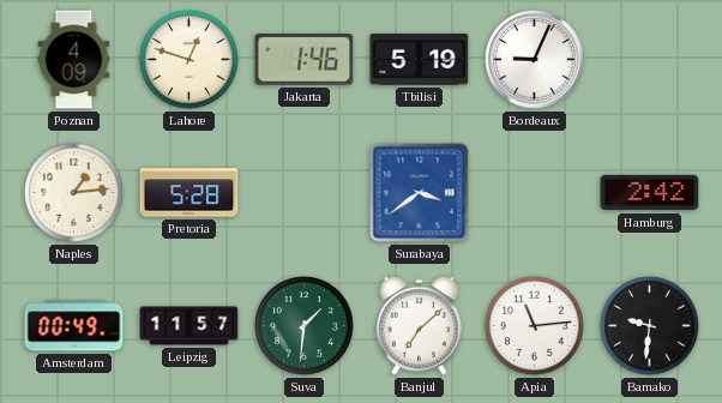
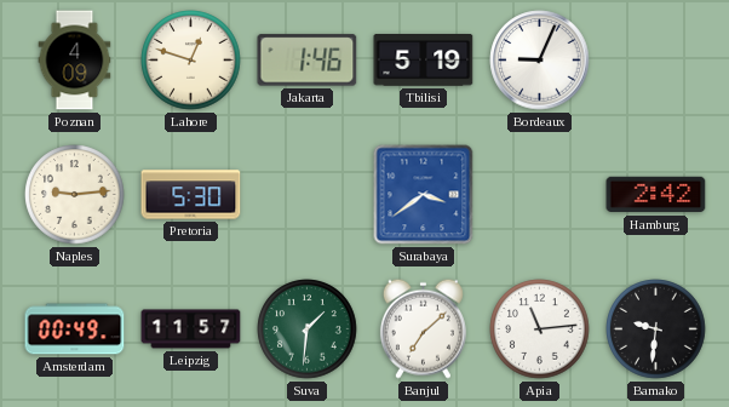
Naples: 1:14 -> 9:14 (75, 195)
Pretoria: 5:28 -> 5:30 (191, 195)
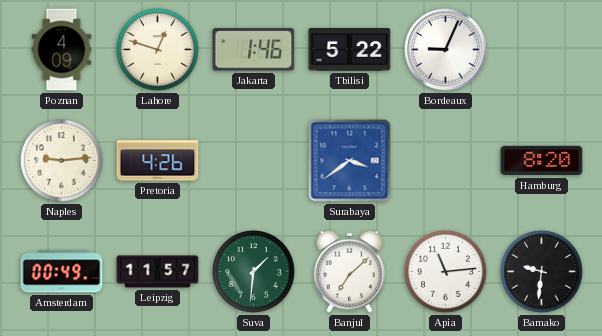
Tbilisi: 5:19 -> 5:22 (350, 50)
Pretoria: 5:30 -> 4:26 (158, 161)
Hamburg: 2:42 -> 8:20 (542, 161)
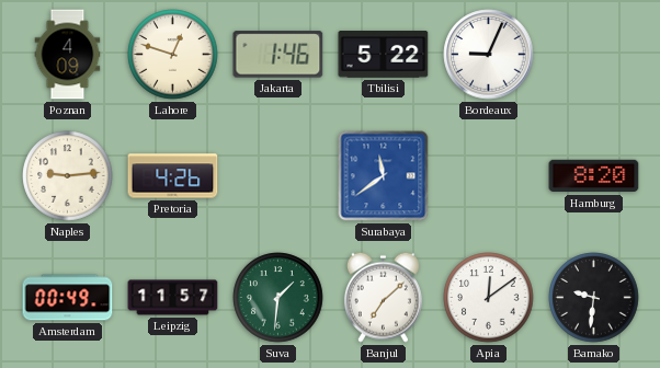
Surabaya: 3:39 -> 11:39 (384, 176)
Apia: 11:14 -> 12:09 (489, 298)
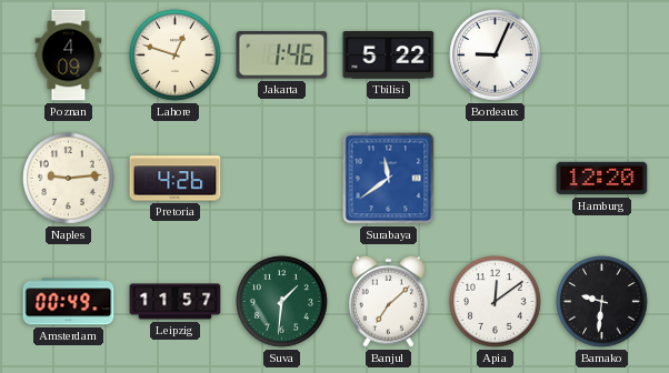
Hamburg: 8:20 -> 12:20 (602, 179)
